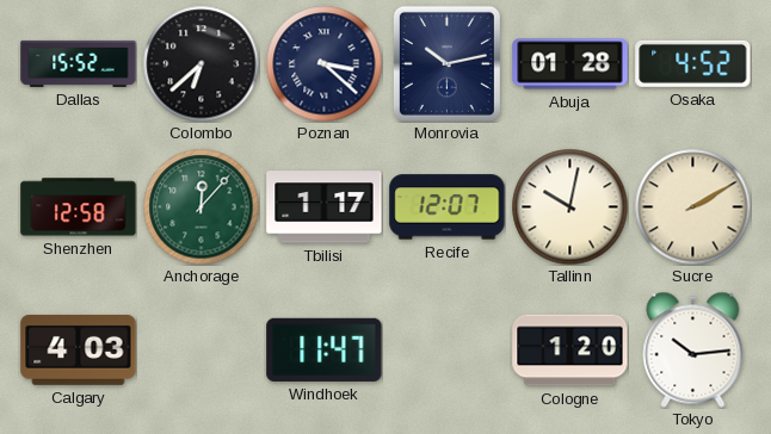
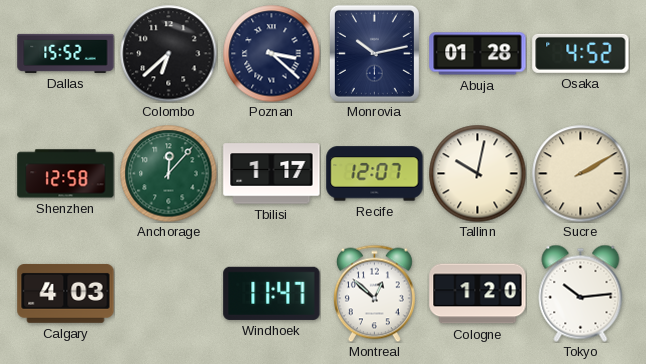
Montreal: none -> 12:52 (374, 293)
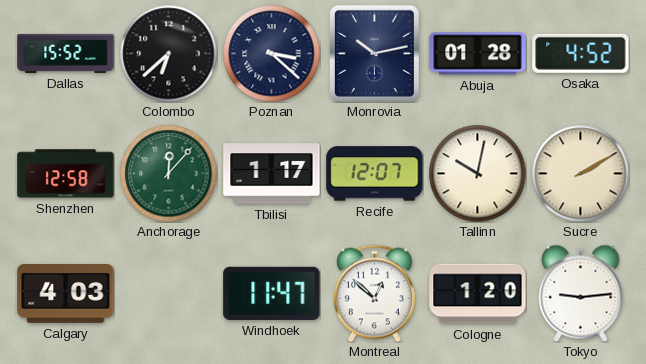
Tokyo: 10:14 -> 9:14 (581, 293)
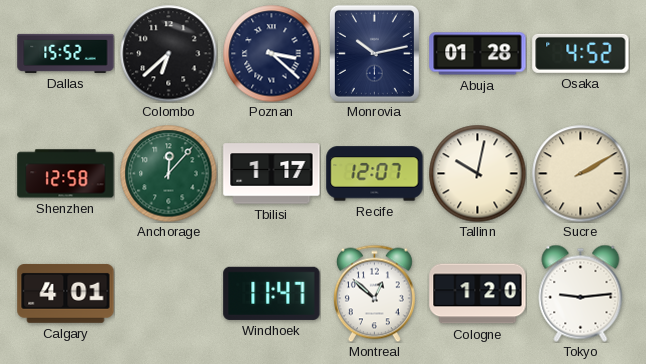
Calgary: 4:03 -> 4:01 (66, 293)
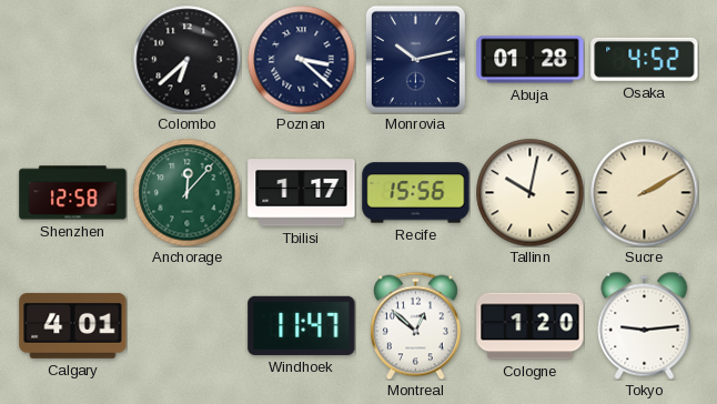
Dallas: 15:52 -> none (66, 53)
Recife: 12:07 -> 15:56 (416, 193)
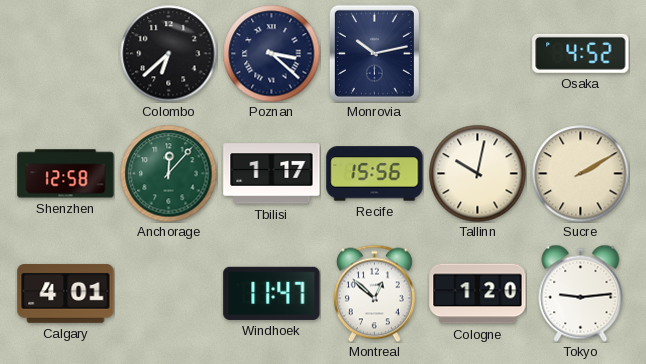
Abuja: 01:28 -> none (531, 60)
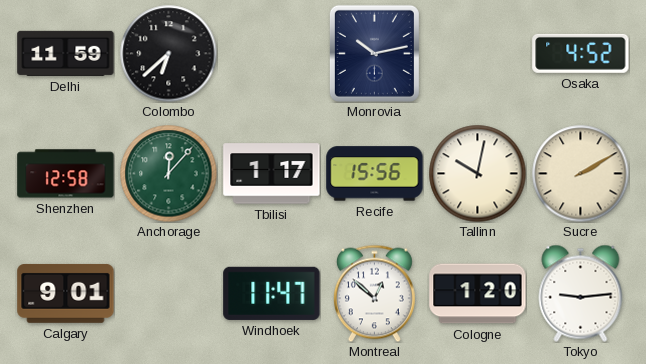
Delhi: none -> 11:59 (66, 53)
Poznan: 3:22 -> none (271, 53)
Calgary: 4:01 -> 9:01 (66, 293)
